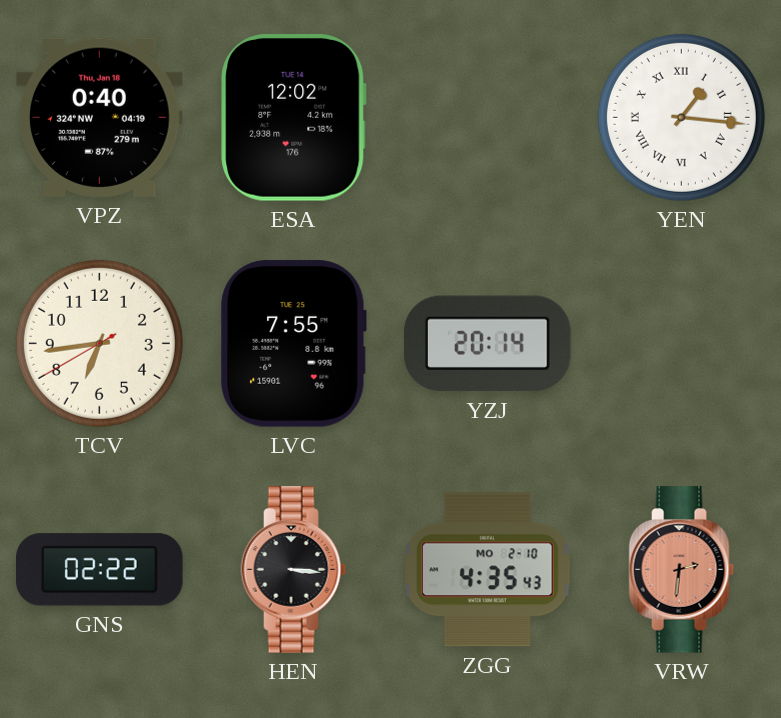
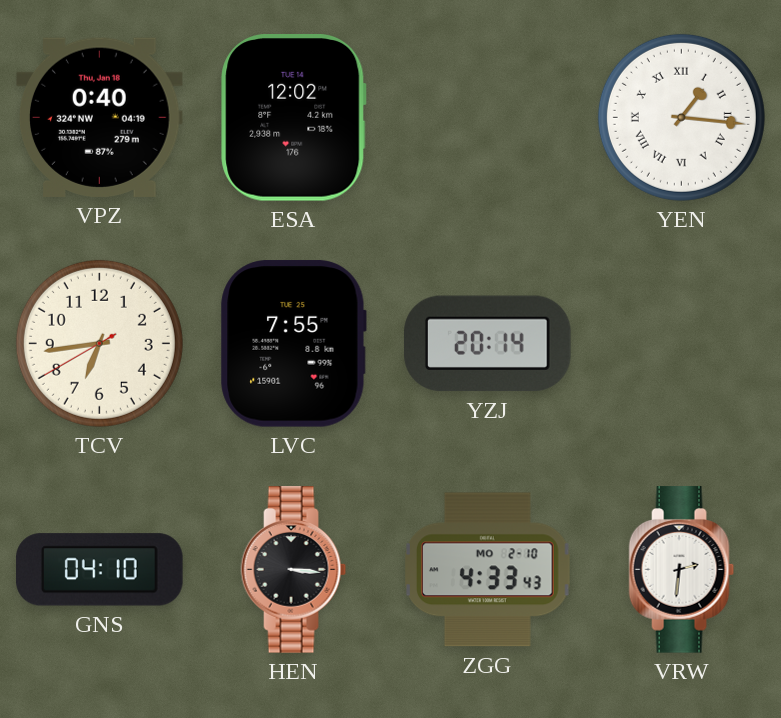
GNS: 02:22 -> 04:10 (100, 570)
ZGG: 4:35 -> 4:33 (488, 570)
VRW dial: salmon -> white (682, 570)
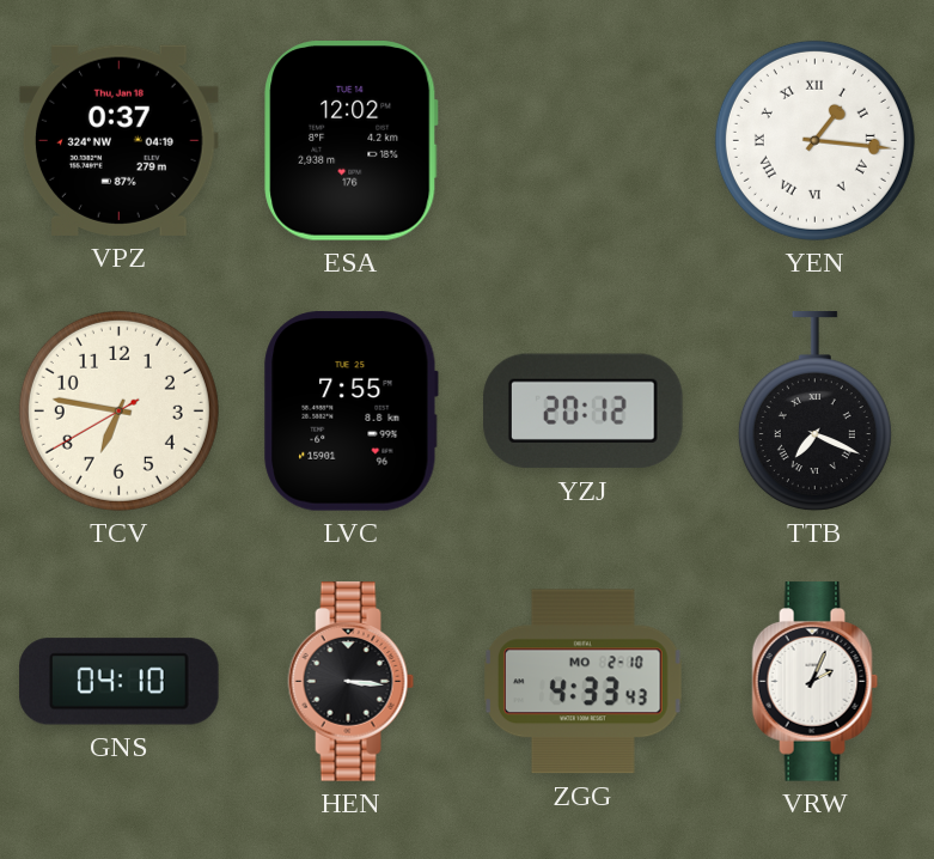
VPZ: 0:40 -> 0:37 (120, 140)
TCV: 6:43 -> 6:46 (118, 410)
YZJ: 20:14 -> 20:12 (584, 412)
TTB: none -> 7:19 (814, 412)
VRW: 2:31 -> 2:04 (816, 682)
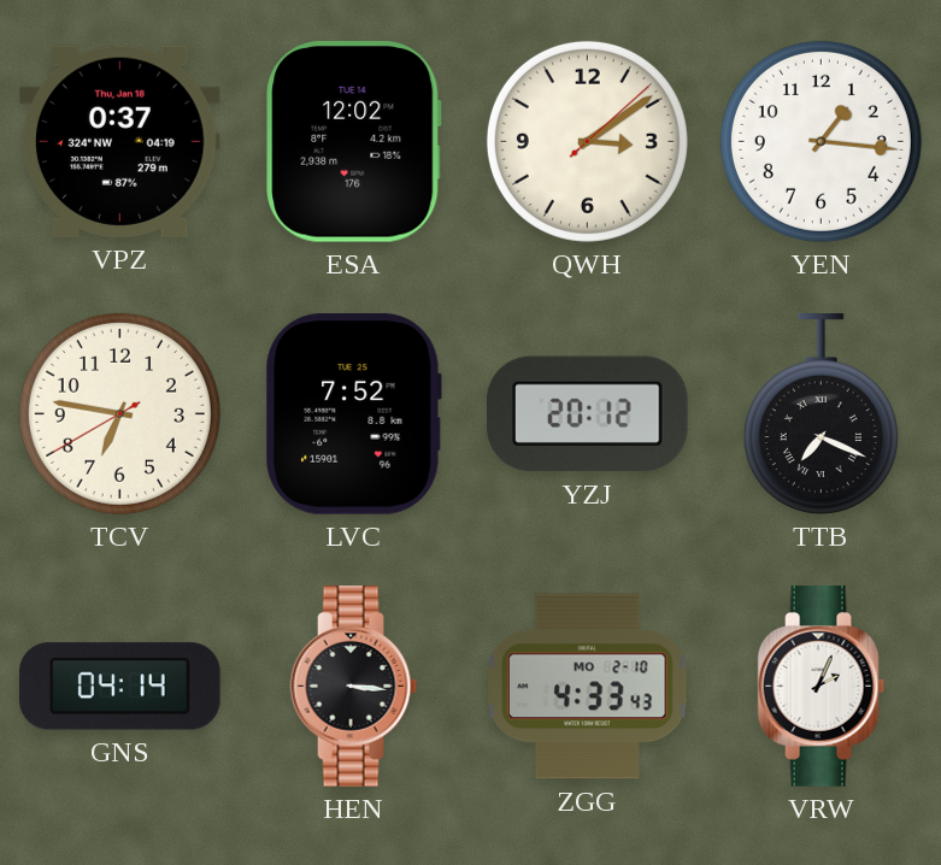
QWH: none -> 3:09 (587, 141)
YEN numerals: Roman -> Arabic (821, 141)
LVC: 7:55 -> 7:52 (354, 414)
GNS: 04:10 -> 04:14 (120, 687)
